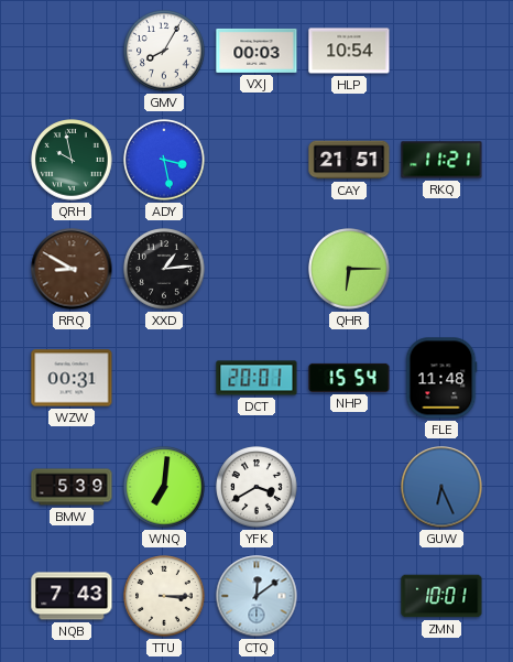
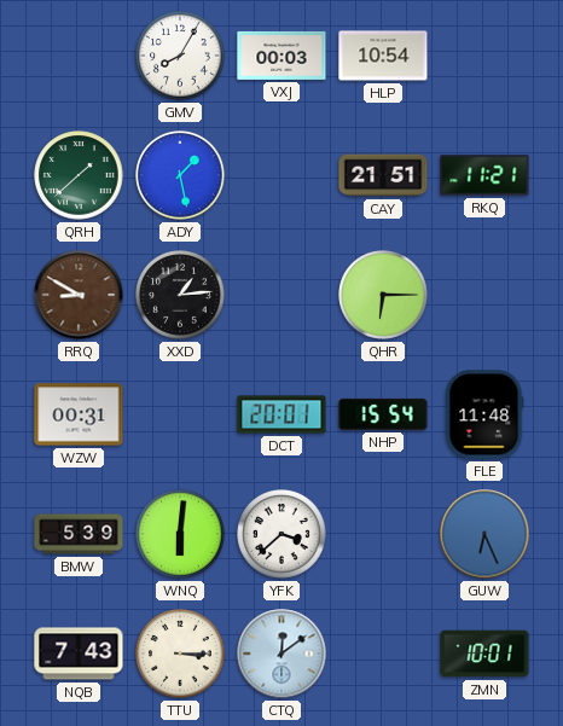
QRH: 9:58 -> 1:38 (79, 175)
ADY: 3:28 -> 1:28 (180, 175)
WNQ: 7:01 -> 6:01 (180, 534)
YFK: 3:40 -> 3:38 (281, 534)
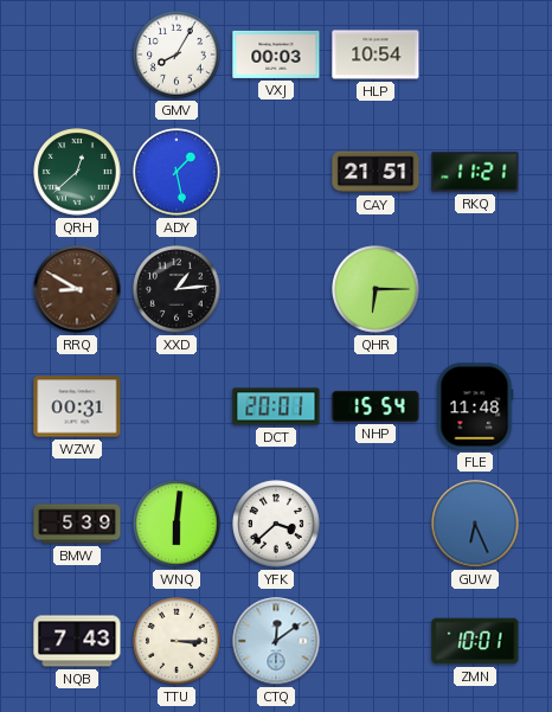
QRH: 1:38 -> 12:38 (77, 172)
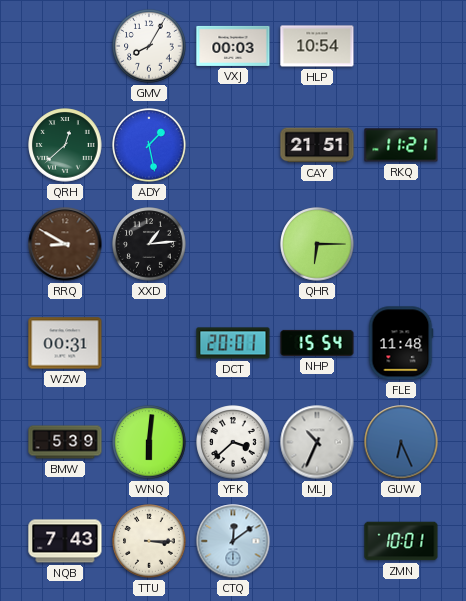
MLJ: none -> 10:34 (317, 442)
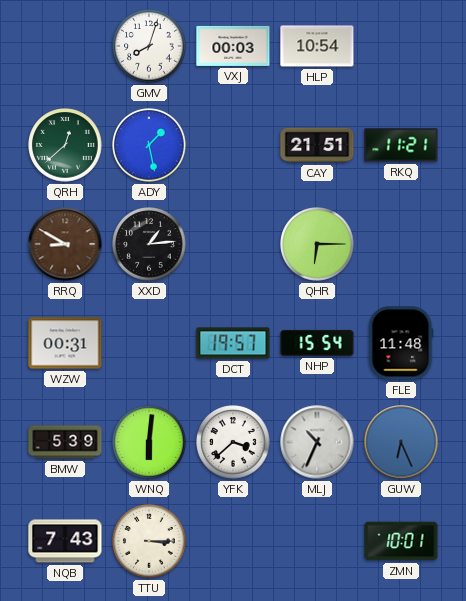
GMV: 8:05 -> 8:03 (149, 46)
DCT: 20:01 -> 19:57 (233, 343)
CTQ: 12:09 -> none (233, 541)
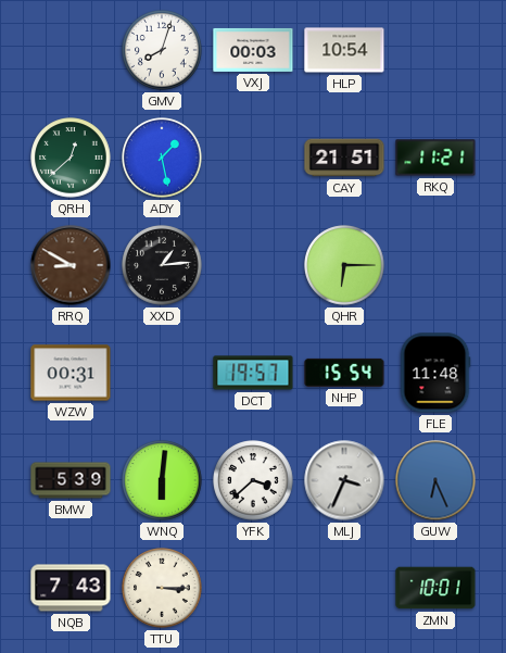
MLJ: 10:34 -> 3:34 (344, 480)
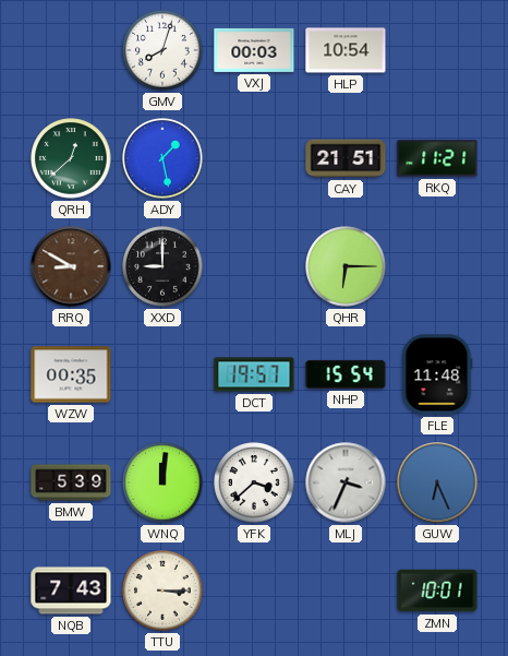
XXD: 1:14 -> 9:00 (162, 266)
WZW: 00:31 -> 00:35 (71, 374)
WNQ: 6:01 -> 12:01 (162, 482)
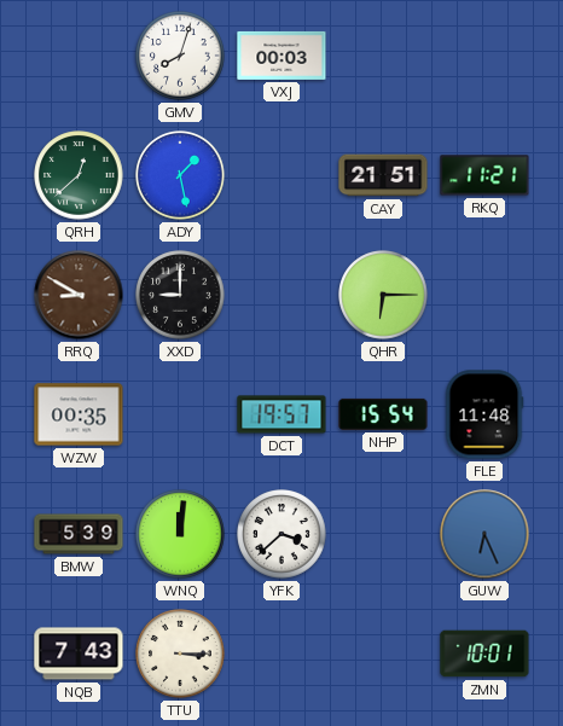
HLP: 10:54 -> none (346, 50)
MLJ: 3:34 -> none (346, 482)
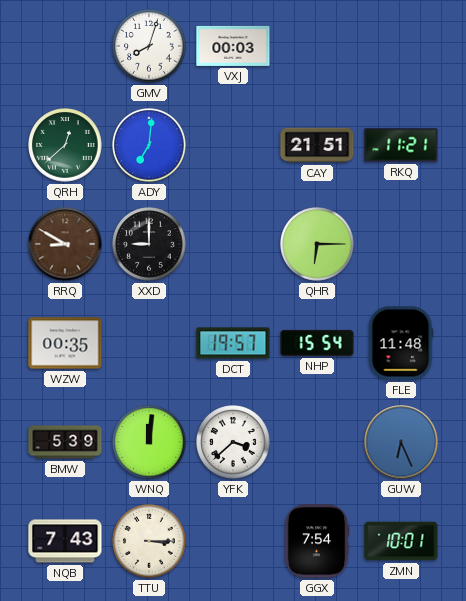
ADY: 1:28 -> 7:01 (149, 145)
GGX: none -> 7:54 (317, 541)
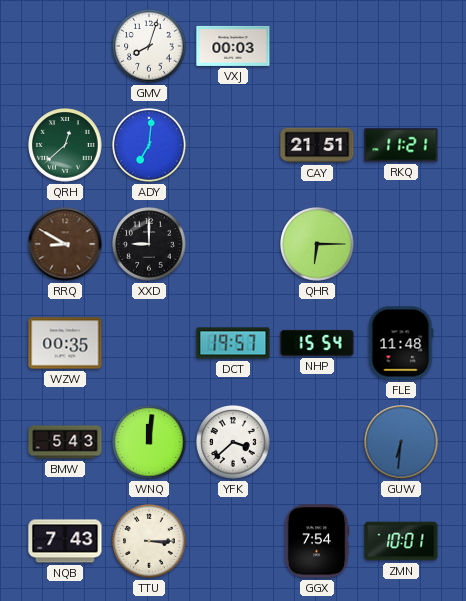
BMW: 5:39 -> 5:43 (65, 442)
GUW: 6:26 -> 6:31 (401, 442)
